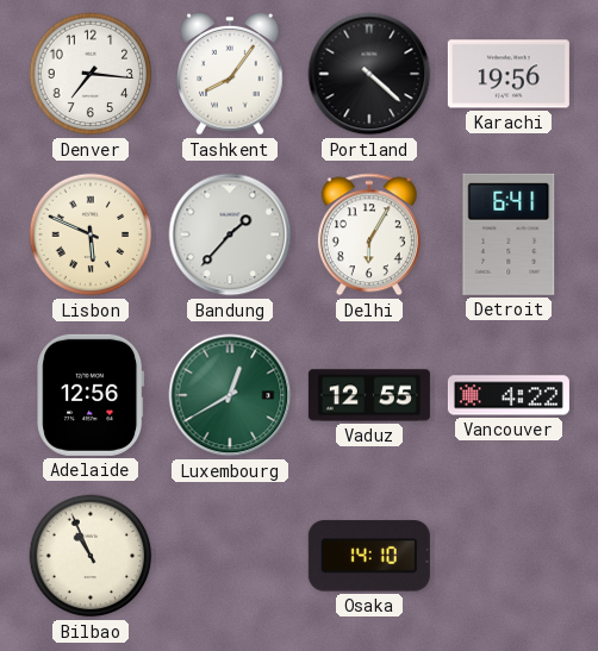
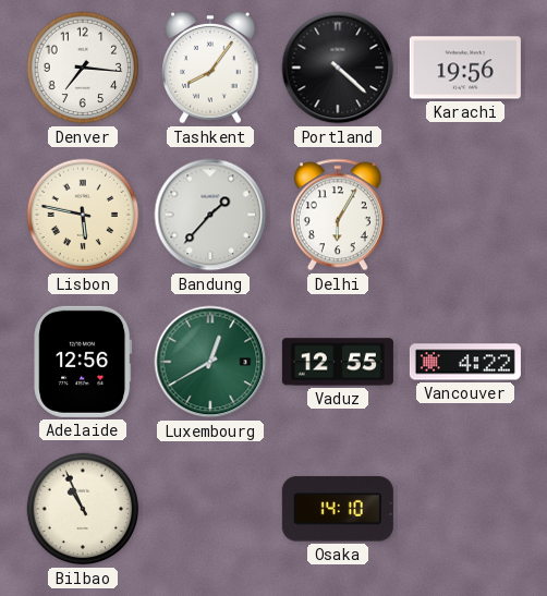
Lisbon: 5:49 -> 5:47 (83, 215)
Detroit: 6:41 -> none (509, 234)
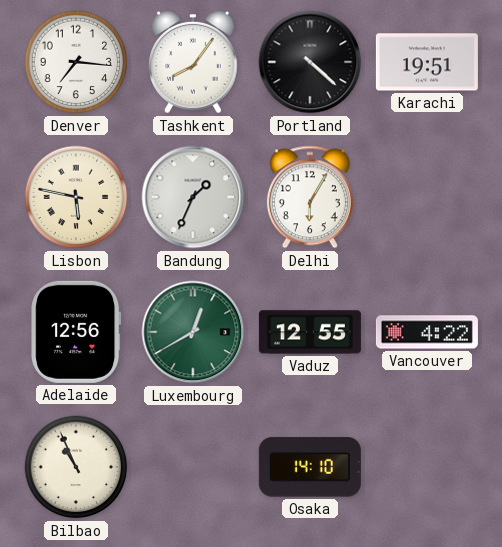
Karachi: 19:56 -> 19:51 (427, 62)
Bandung: 1:37 -> 1:34 (193, 197)
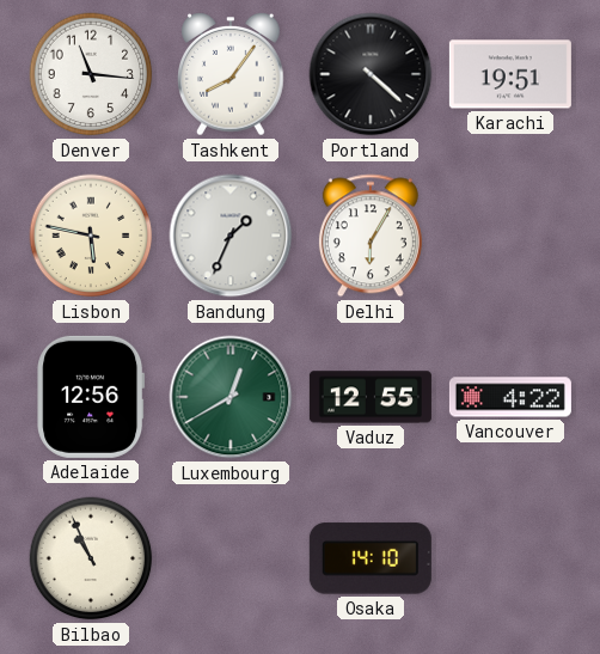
Denver: 7:16 -> 11:16 (91, 74)
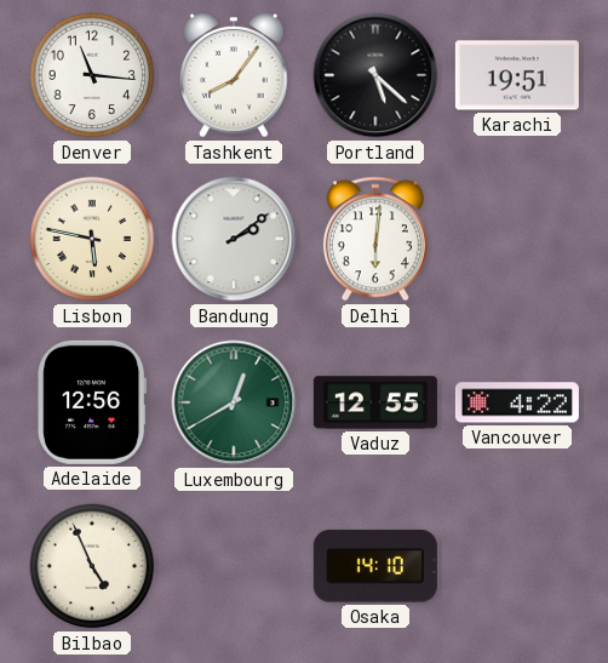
Portland: 4:22 -> 5:22 (375, 75)
Bandung: 1:34 -> 2:09 (234, 239)
Delhi: 6:05 -> 6:01 (375, 239)
Bilbao: 10:56 -> 4:56 (92, 566)
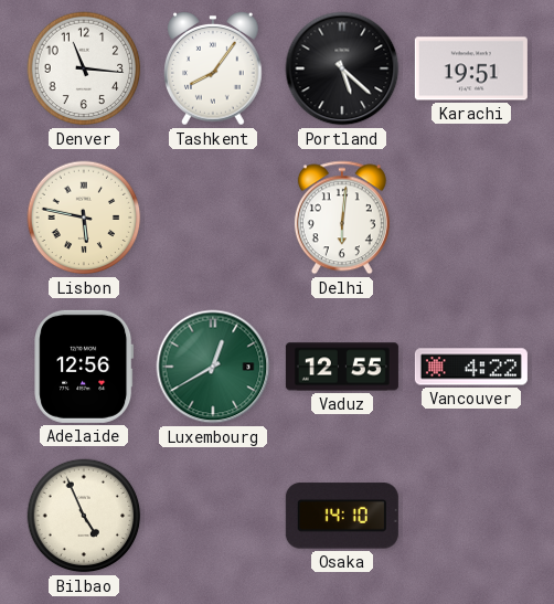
Bandung: 2:09 -> none (234, 239)
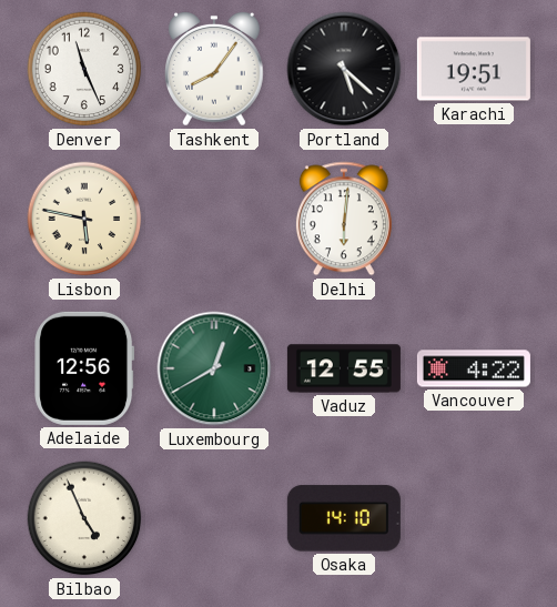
Denver: 11:16 -> 11:26 (84, 69)
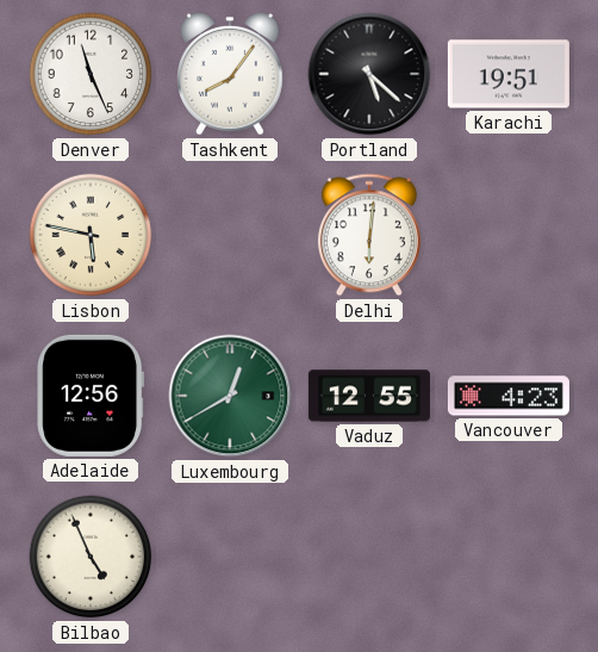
Vancouver: 4:22 -> 4:23 (509, 396)
Osaka: 14:10 -> none (344, 518)
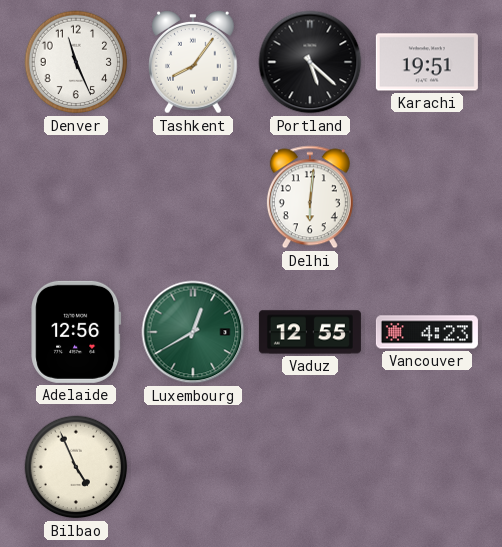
Lisbon: 5:47 -> none (91, 235)
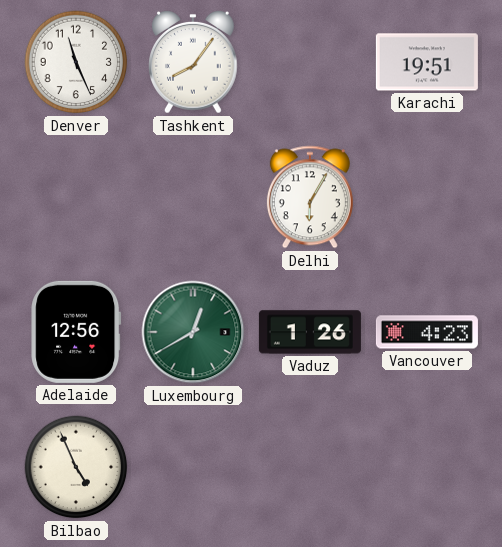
Portland: 5:22 -> none (310, 62)
Delhi: 6:01 -> 6:05 (310, 197)
Vaduz: 12:55 -> 1:26 (310, 332)
